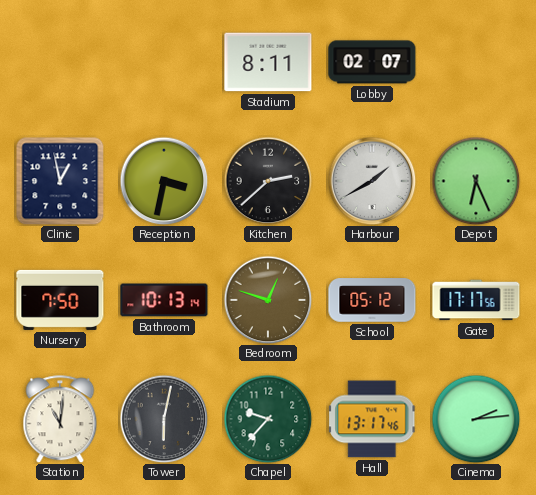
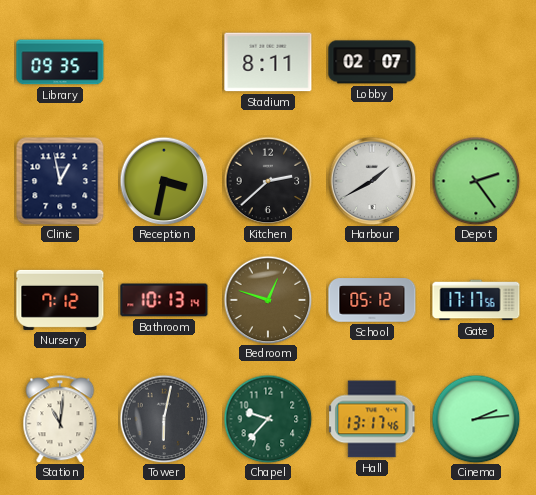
Library: none -> 09:35 (60, 62)
Depot: 6:26 -> 2:24 (476, 181)
Nursery: 7:50 -> 7:12 (60, 300)
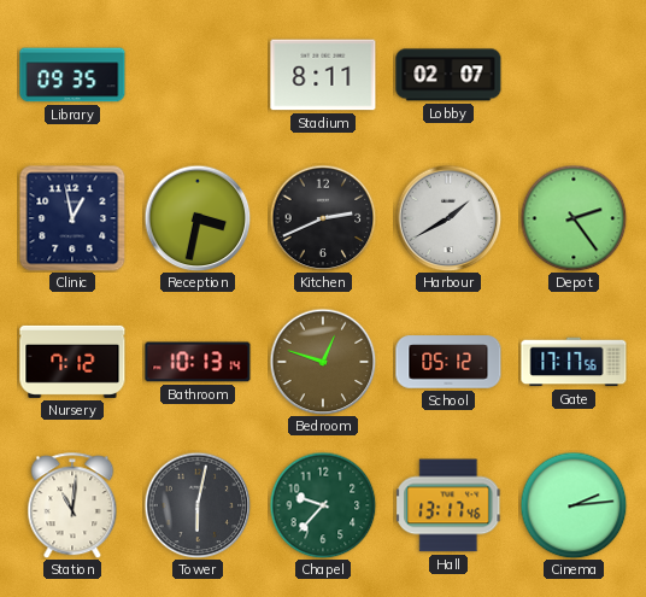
Kitchen: 2:38 -> 2:41 (323, 218)
